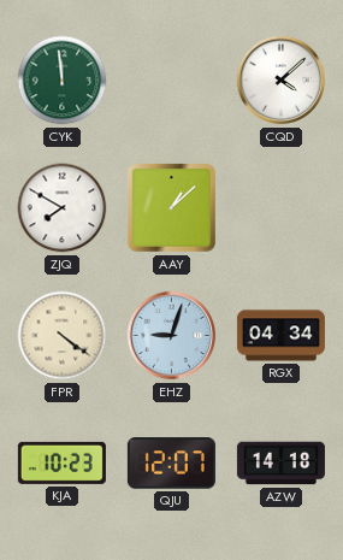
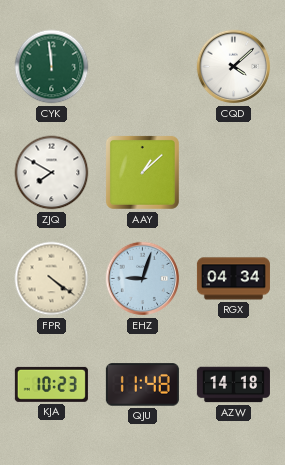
QJU: 12:07 -> 11:48 (142, 385)
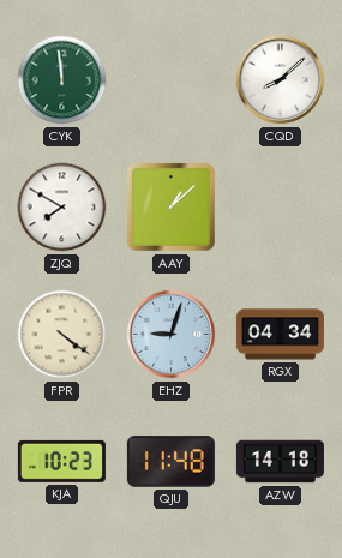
CQD: 4:08 -> 8:08 (281, 80)
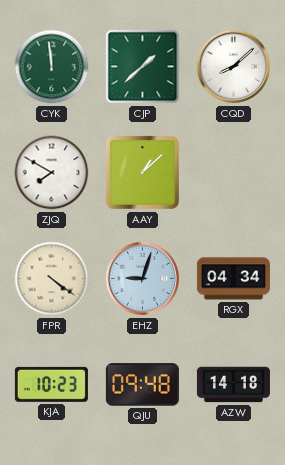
CJP: none -> 1:38 (143, 67)
QJU: 11:48 -> 09:48 (142, 385)
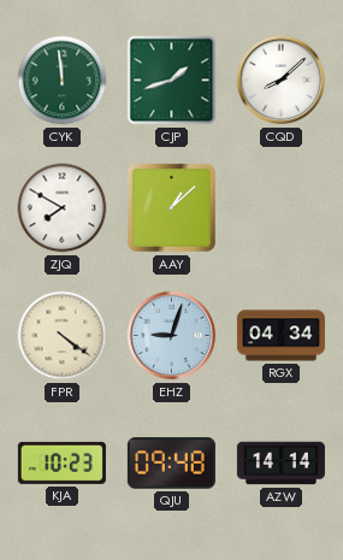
CJP: 1:38 -> 1:42 (172, 81)
AZW: 14:18 -> 14:14 (280, 464)
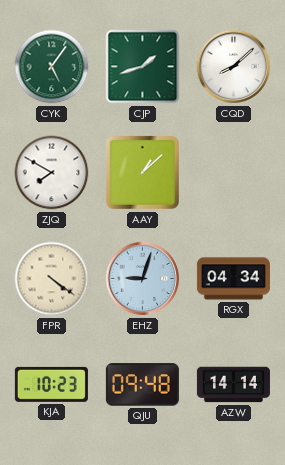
CYK: 11:59 -> 5:06 (52, 67)
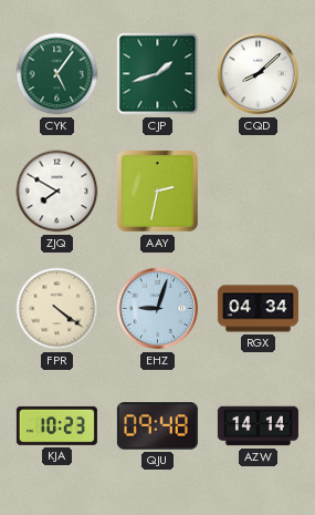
AAY: 1:08 -> 2:32 (157, 190)
